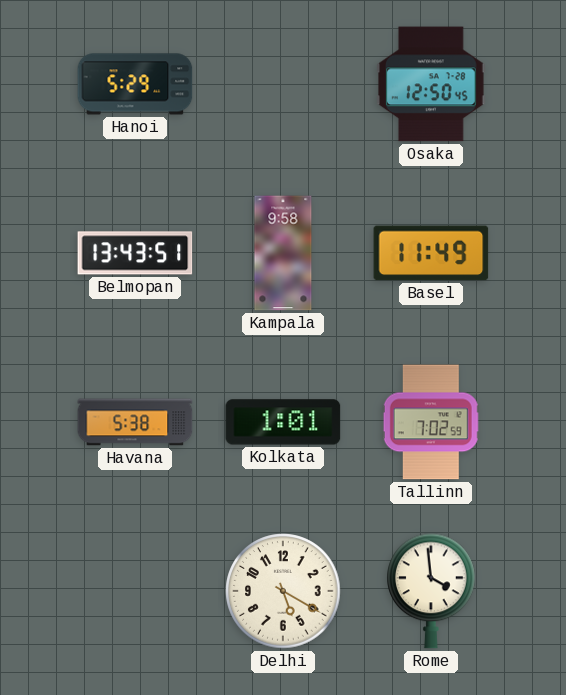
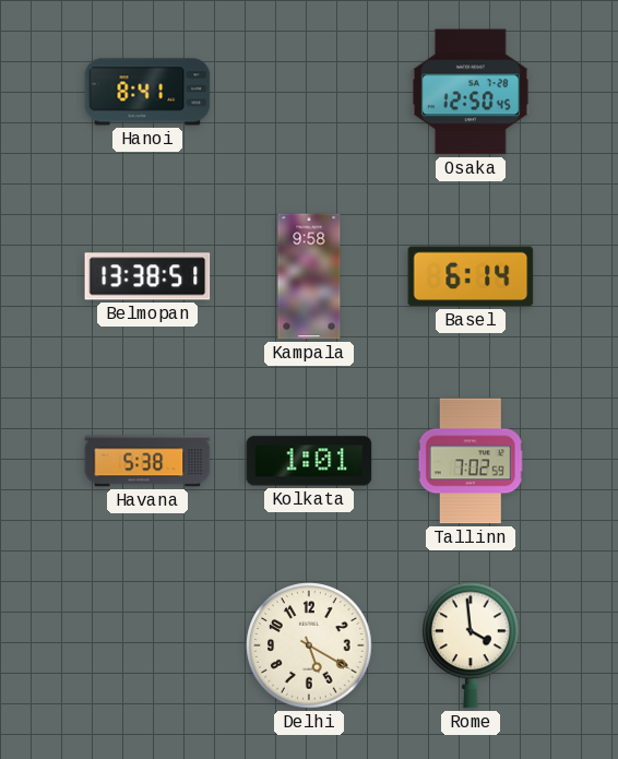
Hanoi: 5:29 -> 8:41 (147, 92)
Belmopan: 13:43 -> 13:38 (147, 276)
Basel: 11:49 -> 6:14 (471, 276)
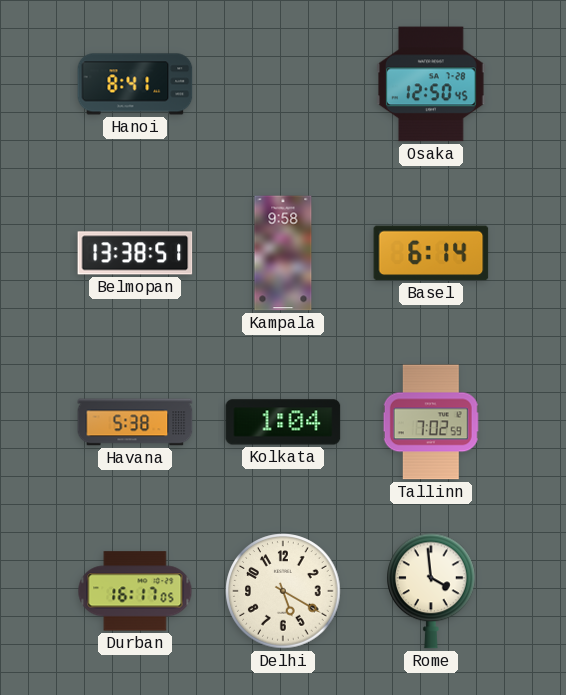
Kolkata: 1:01 -> 1:04 (283, 422)
Durban: none -> 16:17 (135, 591)
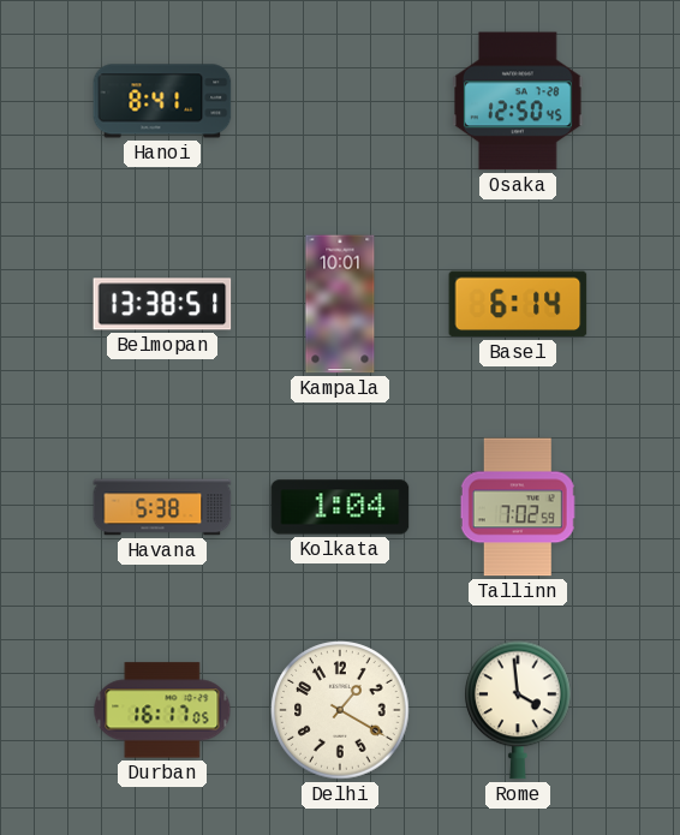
Kampala: 9:58 -> 10:01 (340, 304)
Delhi: 5:20 -> 1:20 (340, 710)
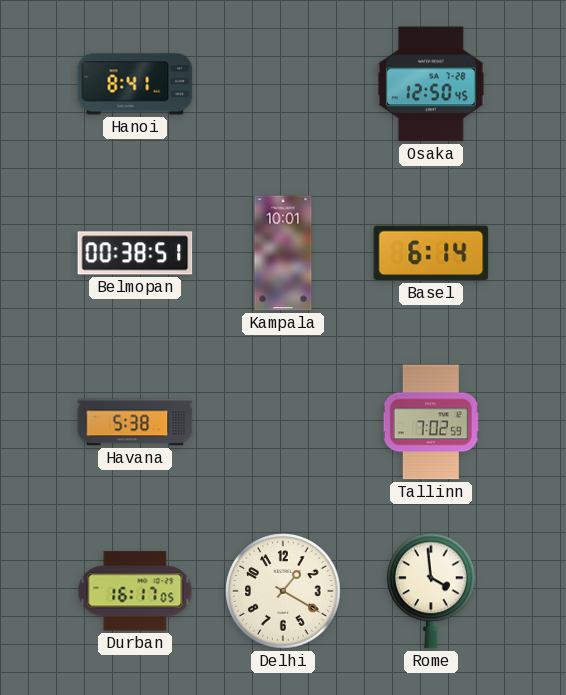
Belmopan: 13:38 -> 00:38 (135, 253)
Kolkata: 1:04 -> none (340, 507)
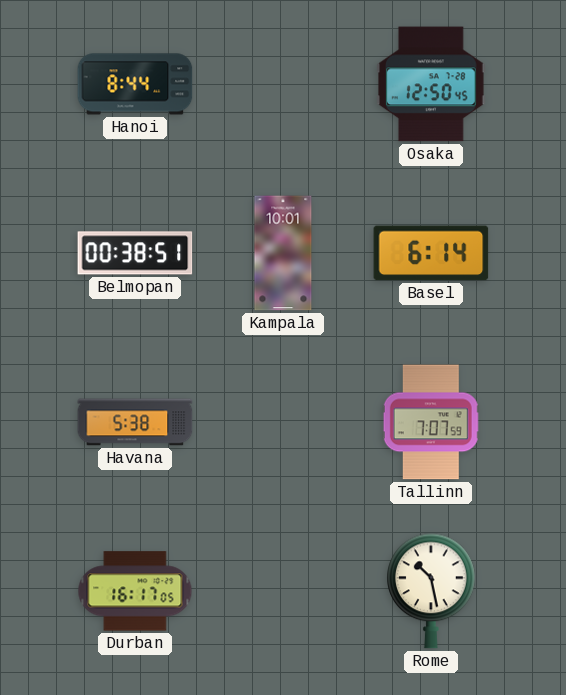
Hanoi: 8:41 -> 8:44 (135, 84)
Tallinn: 7:02 -> 7:07 (431, 422)
Delhi: 1:20 -> none (283, 591)
Rome: 3:59 -> 10:28 (432, 591)
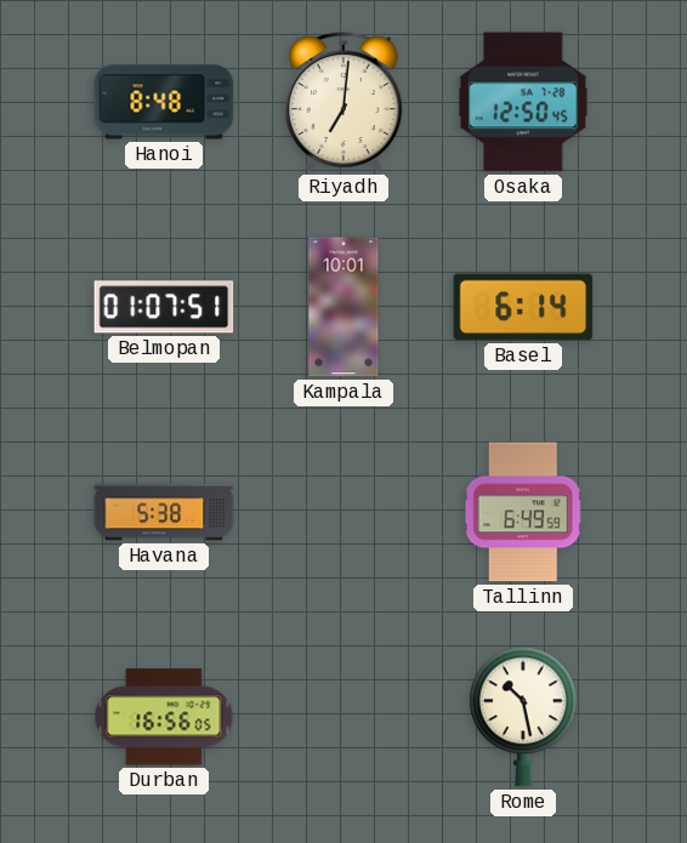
Hanoi: 8:44 -> 8:48 (164, 102)
Riyadh: none -> 7:01 (343, 102)
Belmopan: 00:38 -> 01:07 (164, 307)
Tallinn: 7:07 -> 6:49 (523, 512)
Durban: 16:17 -> 16:56 (164, 717)
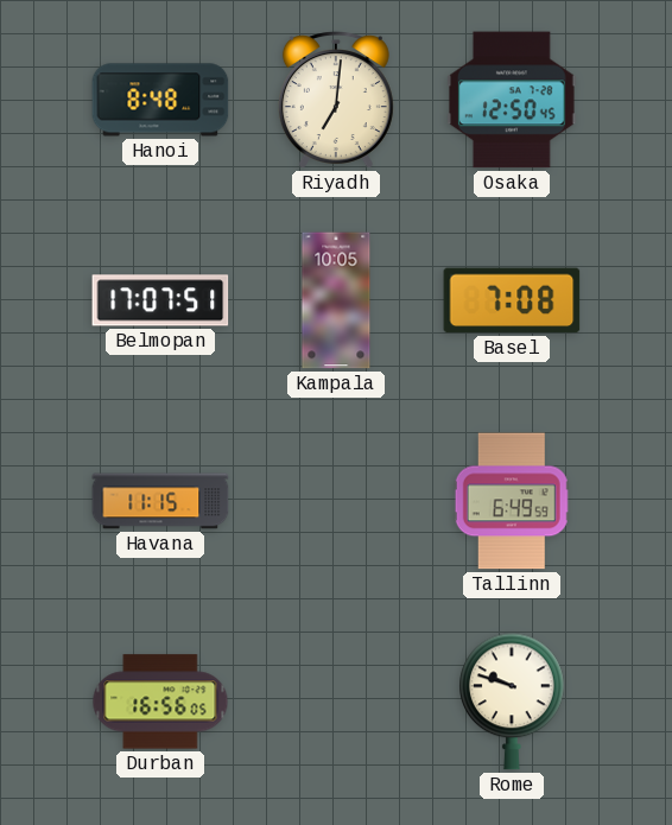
Belmopan: 01:07 -> 17:07 (160, 300)
Kampala: 10:01 -> 10:05 (336, 300)
Basel: 6:14 -> 7:08 (512, 300)
Havana: 5:38 -> 11:15 (160, 501)
Rome: 10:28 -> 9:48 (513, 702)
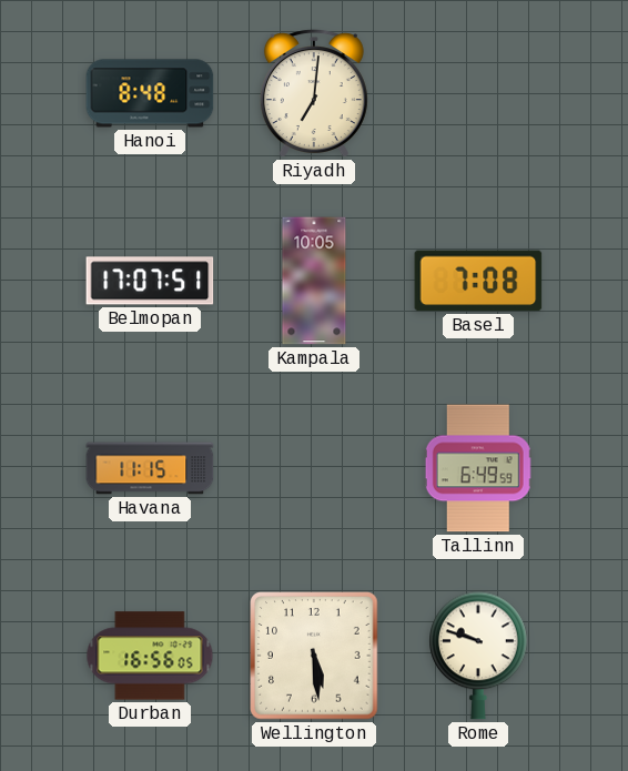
Osaka: 12:50 -> none (513, 100)
Wellington: none -> 5:29 (314, 656)
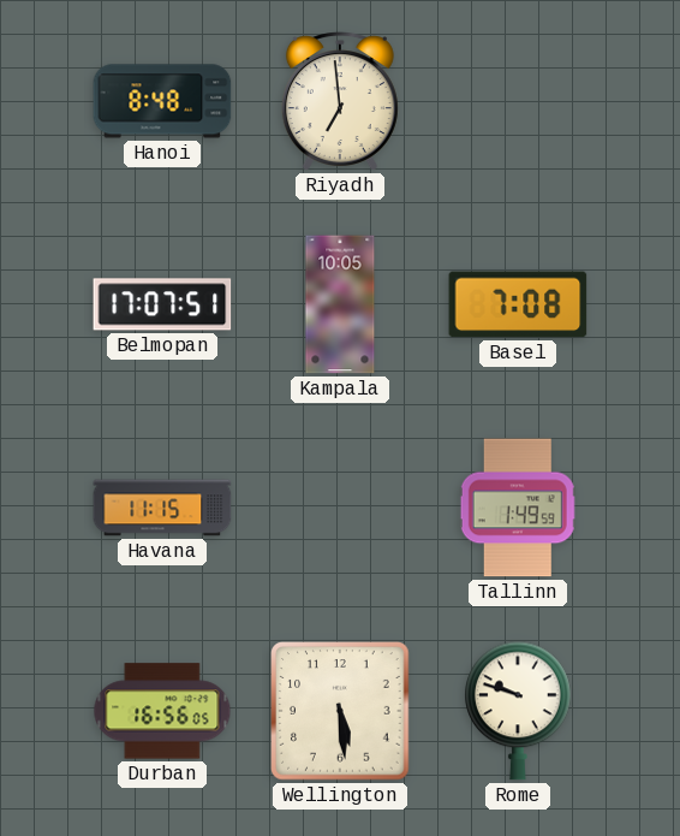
Riyadh: 7:01 -> 6:59 (340, 101)
Tallinn: 6:49 -> 1:49 (518, 508)
